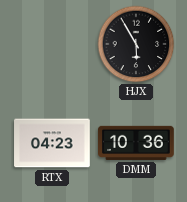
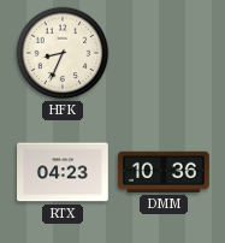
HFK: none -> 8:34 (63, 53)
HJX: 5:55 -> none (136, 44)
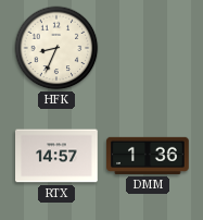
RTX: 04:23 -> 14:57 (56, 156)
DMM: 10:36 -> 1:36 (148, 156)
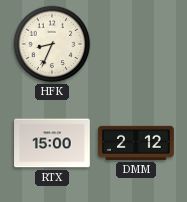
RTX: 14:57 -> 15:00 (52, 143)
DMM: 1:36 -> 2:12 (136, 143)
